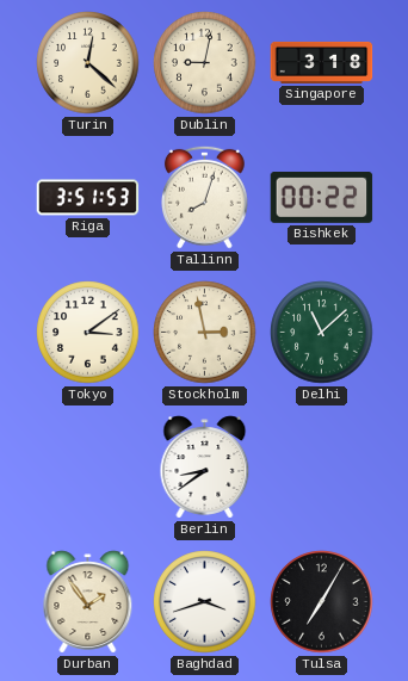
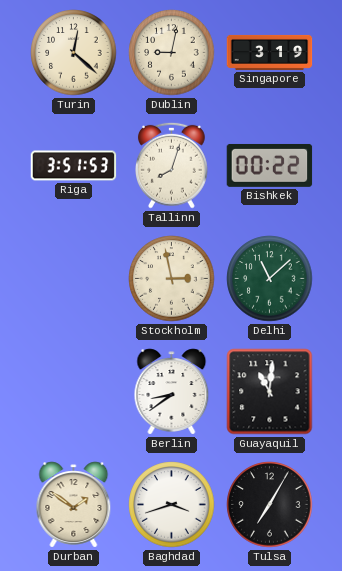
Singapore: 3:18 -> 3:19 (270, 52)
Tokyo: 3:09 -> none (88, 333)
Guayaquil: none -> 11:01 (270, 392)
Durban: 1:54 -> 1:51 (74, 505)
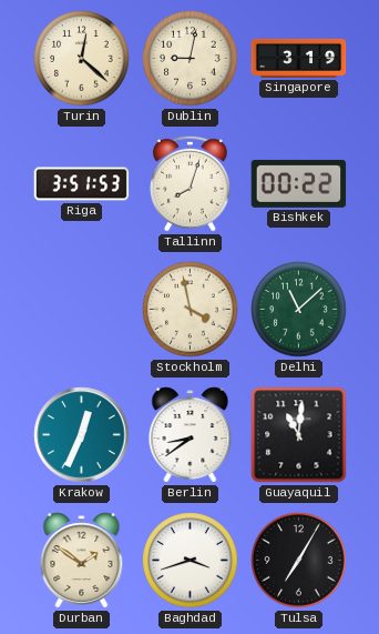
Stockholm: 2:58 -> 3:58 (191, 310)
Krakow: none -> 12:34 (82, 435)
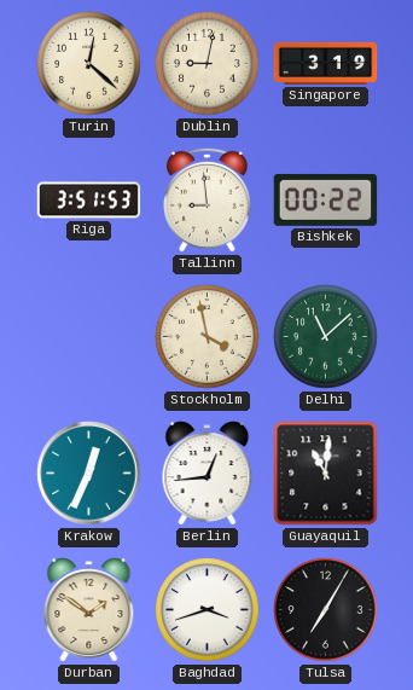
Tallinn: 8:03 -> 8:59 (208, 199)
Berlin: 8:39 -> 12:44 (208, 474)
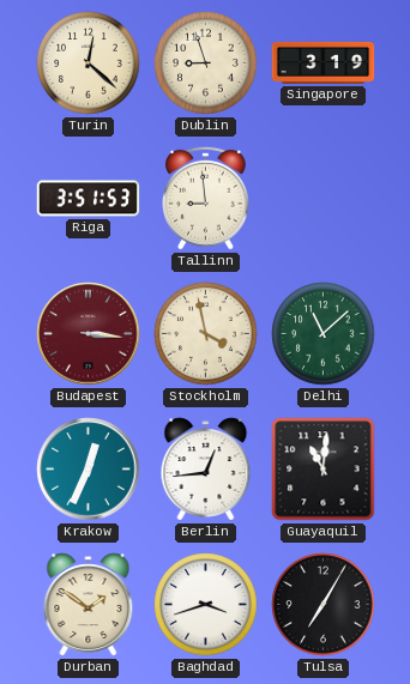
Dublin: 9:02 -> 8:57 (206, 63)
Bishkek: 00:22 -> none (326, 199)
Budapest: none -> 3:16 (89, 334)
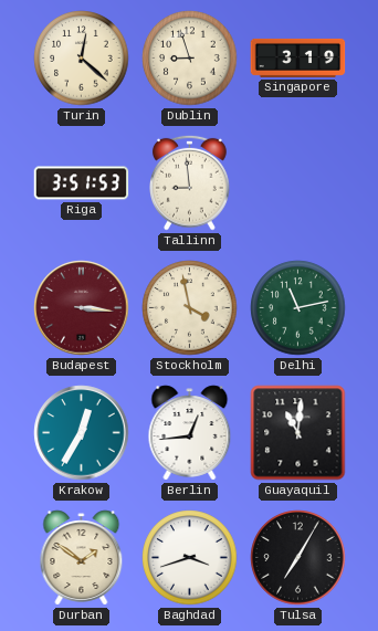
Delhi: 11:08 -> 11:13 (298, 308)
Krakow: 12:34 -> 12:35 (82, 433)
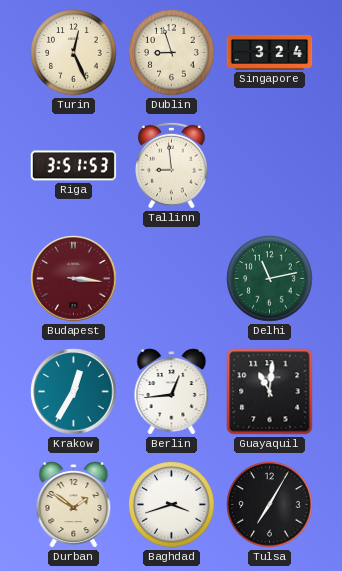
Turin: 12:22 -> 12:26 (74, 53)
Singapore: 3:19 -> 3:24 (270, 52)
Stockholm: 3:58 -> none (190, 308)
